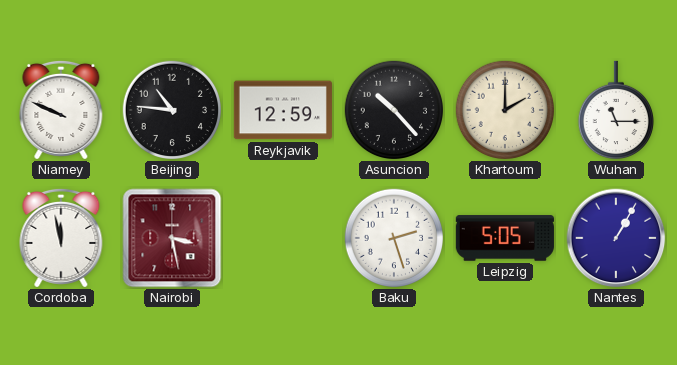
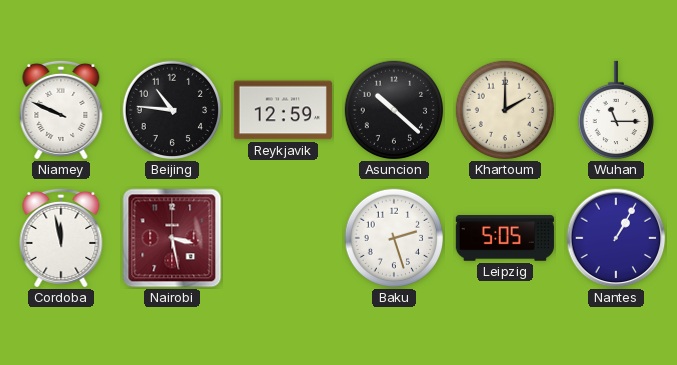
Asuncion: 10:23 -> 10:22 (394, 110)
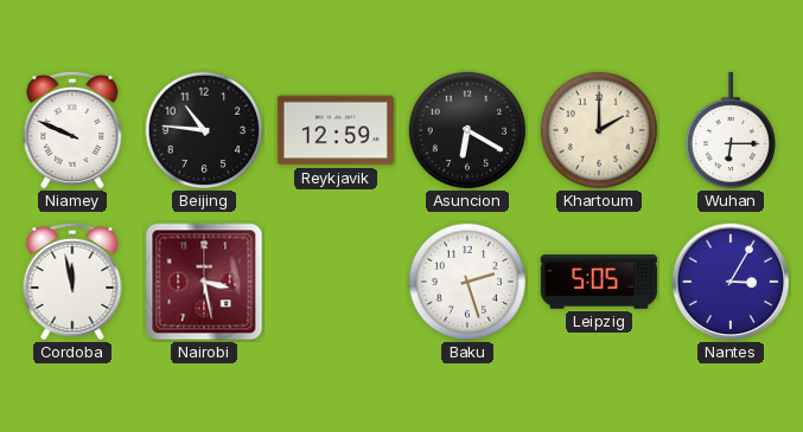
Asuncion: 10:22 -> 6:20 (467, 130)
Wuhan: 11:15 -> 6:15 (729, 130)
Nantes: 1:05 -> 3:05 (731, 282)
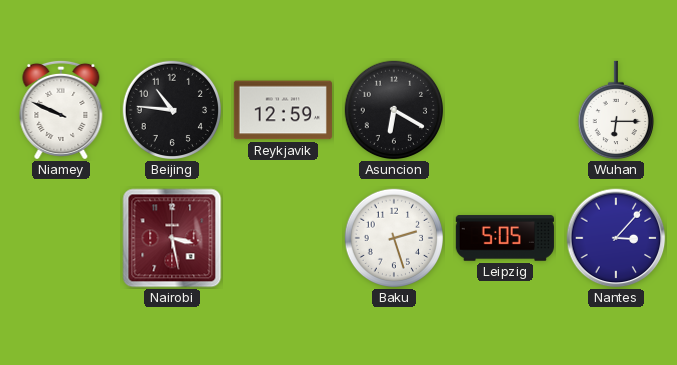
Khartoum: 2:00 -> none (599, 130)
Cordoba: 11:58 -> none (72, 282)
Nantes: 3:05 -> 3:07 (616, 238)
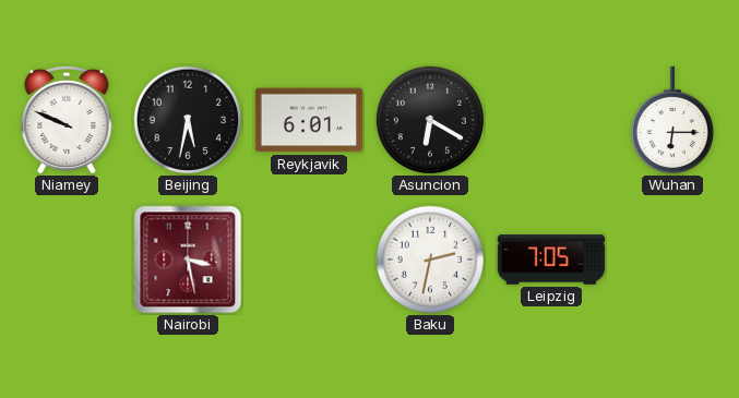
Beijing: 10:46 -> 5:32 (188, 120)
Reykjavik: 12:59 -> 6:01 (309, 120)
Baku: 2:27 -> 2:32 (430, 260)
Leipzig: 5:05 -> 7:05 (551, 260)
Nantes: 3:07 -> none (616, 238)
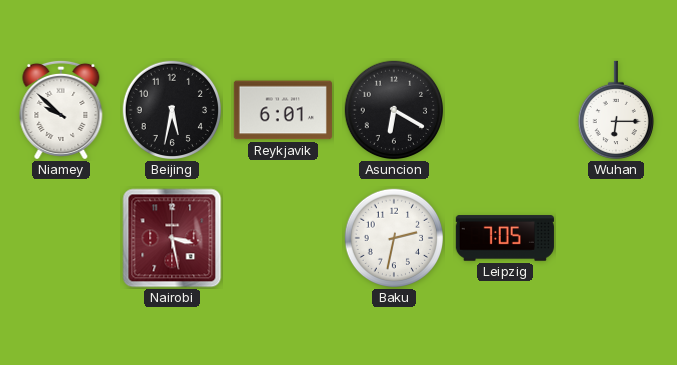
Niamey: 9:49 -> 9:52 (61, 110)
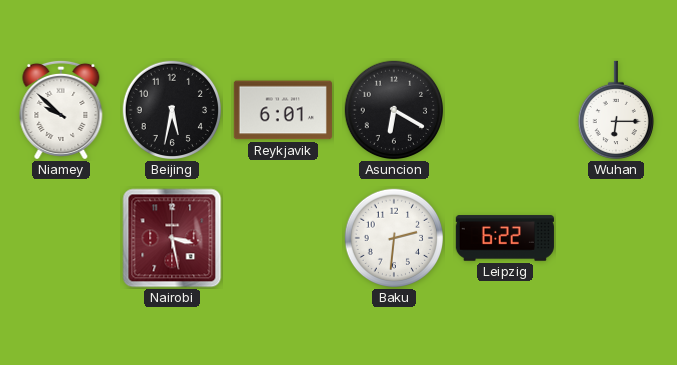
Baku: 2:32 -> 2:31 (394, 238)
Leipzig: 7:05 -> 6:22 (505, 238)
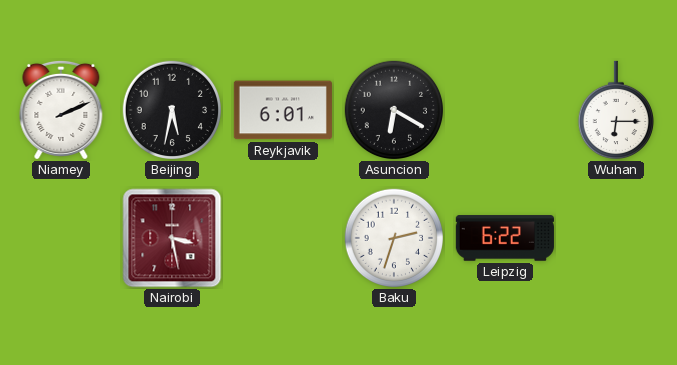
Niamey: 9:52 -> 2:11 (61, 110)
Baku: 2:31 -> 2:33 (394, 238)
